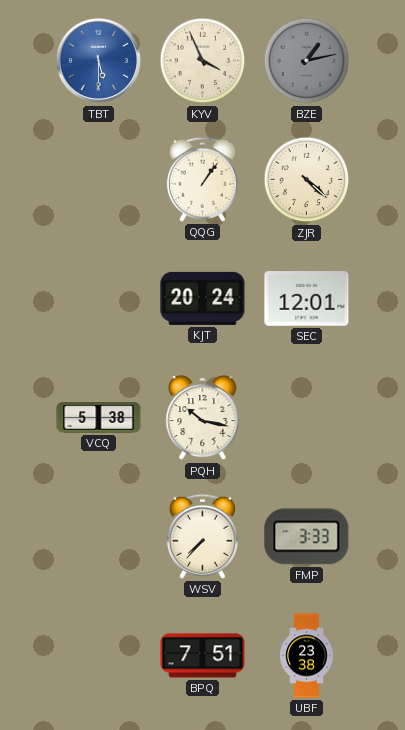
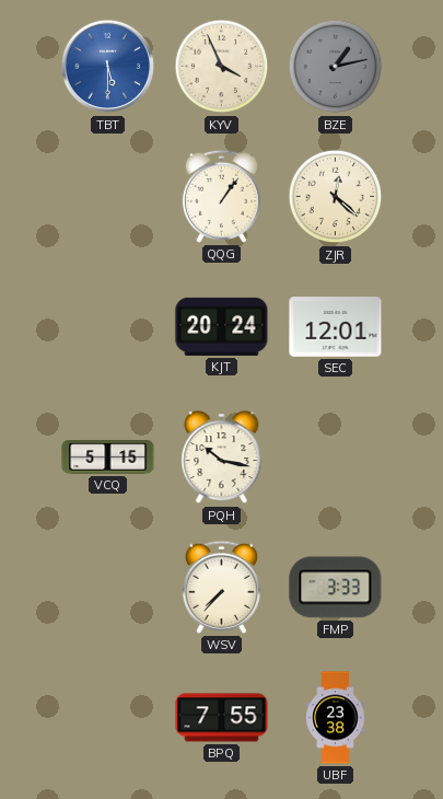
ZJR: 4:22 -> 12:22 (336, 197)
VCQ: 5:38 -> 5:15 (108, 458)
BPQ: 7:51 -> 7:55 (222, 718)
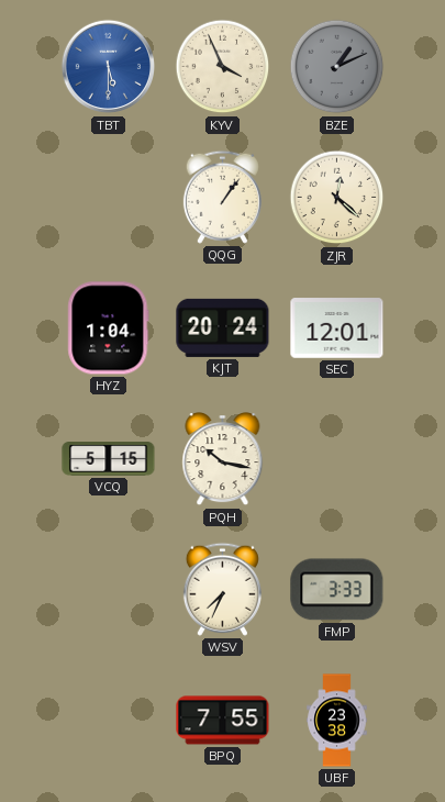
BZE: 1:13 -> 1:11 (337, 67)
HYZ: none -> 1:04 (109, 328)
WSV: 7:37 -> 7:34 (222, 589)
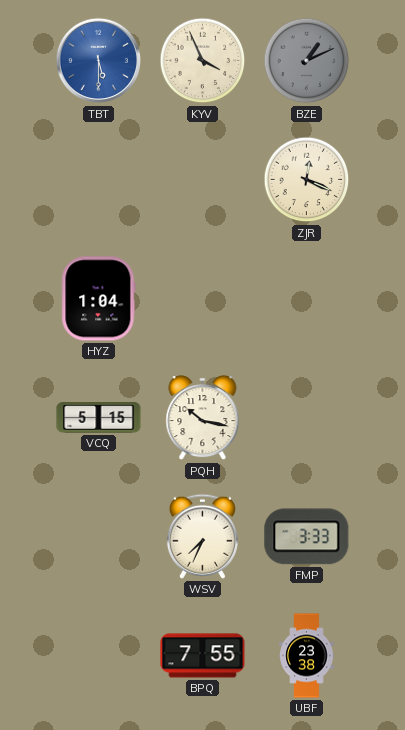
QQG: 1:06 -> none (222, 197)
ZJR: 12:22 -> 12:19 (307, 180)
KJT: 20:24 -> none (223, 327)
SEC: 12:01 -> none (337, 328)
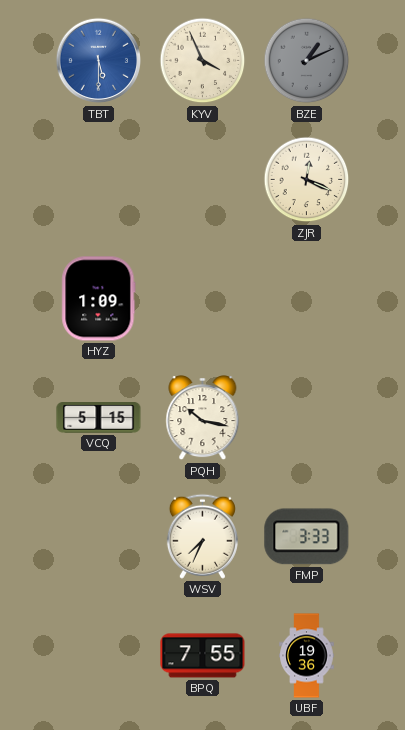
HYZ: 1:04 -> 1:09 (99, 299)
UBF: 23:38 -> 19:36 (307, 656)
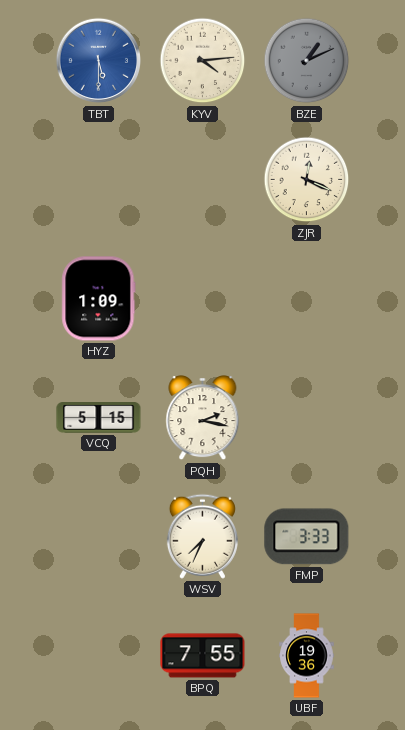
KYV: 3:56 -> 4:14 (203, 61)
PQH: 10:17 -> 2:17 (203, 419)
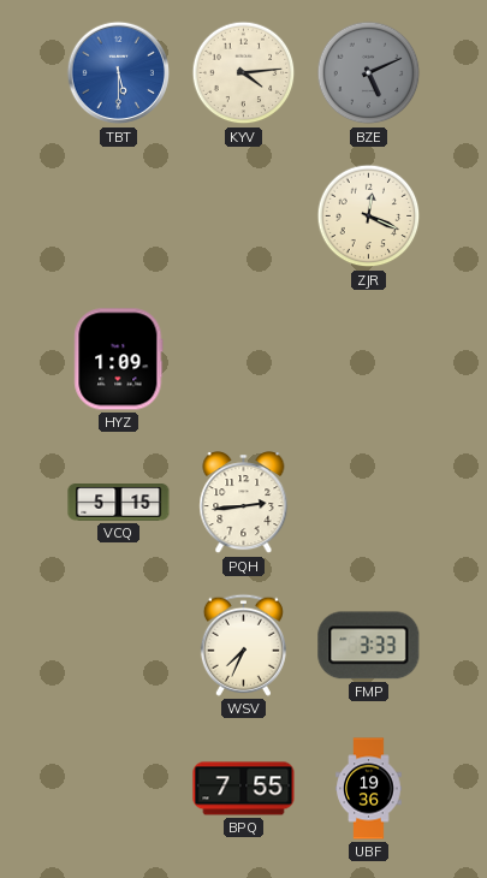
BZE: 1:11 -> 5:11 (369, 73)
PQH: 2:17 -> 2:44 (244, 504)
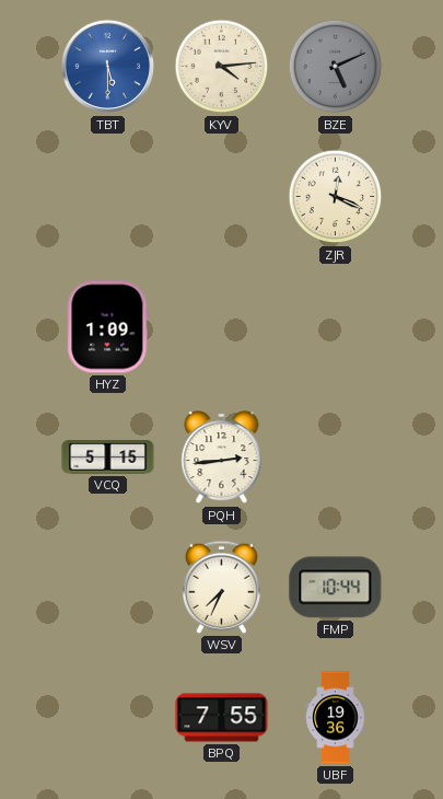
FMP: 3:33 -> 10:44 (336, 588)
